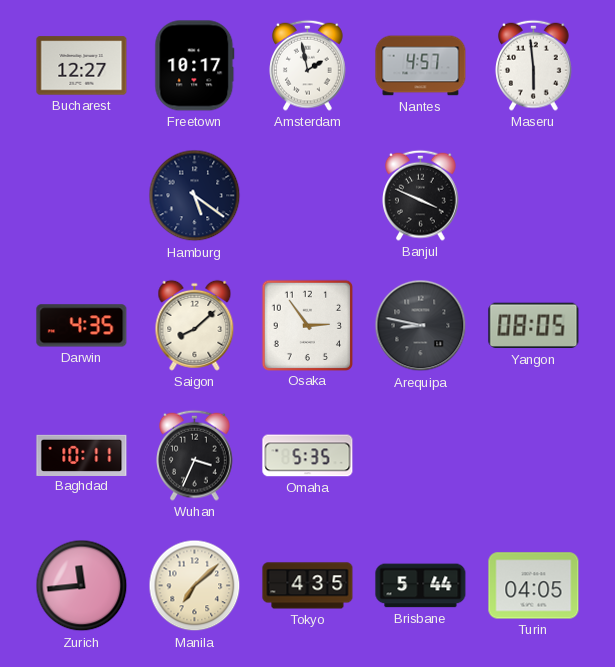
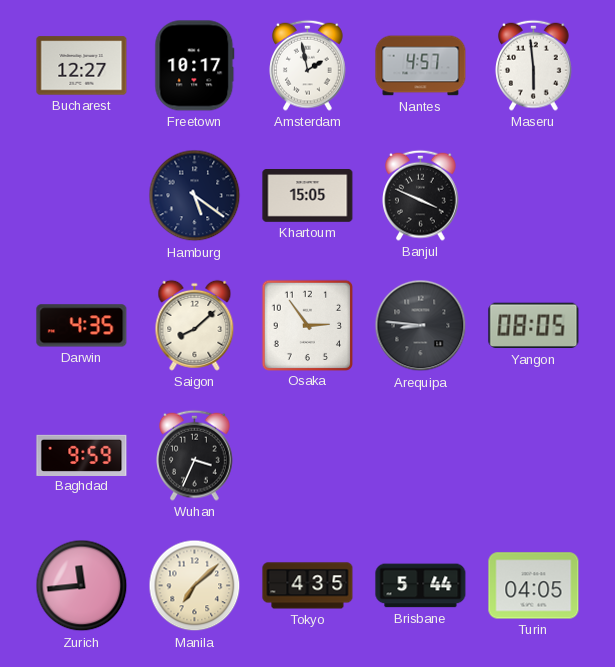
Khartoum: none -> 15:05 (308, 196)
Arequipa: 8:47 -> 8:46 (421, 326)
Baghdad: 10:11 -> 9:59 (82, 455)
Omaha: 5:35 -> none (308, 456)
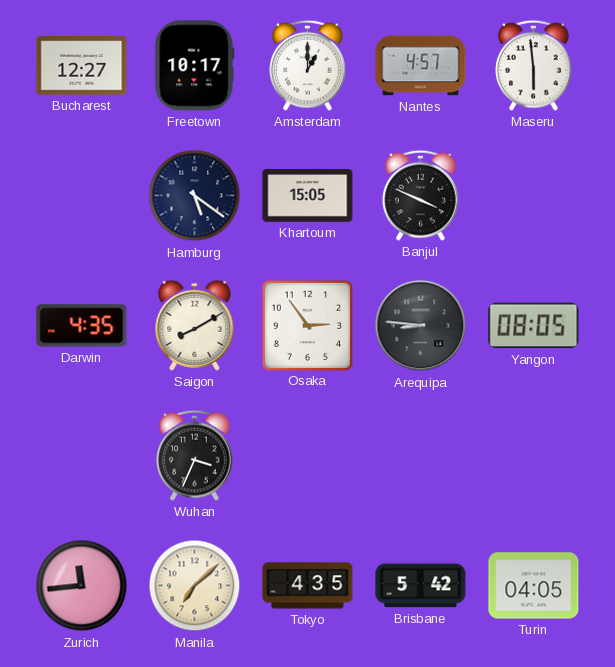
Amsterdam: 1:58 -> 1:00 (308, 65)
Saigon: 8:08 -> 8:10 (195, 325)
Baghdad: 9:59 -> none (82, 455)
Brisbane: 5:44 -> 5:42 (421, 586)
